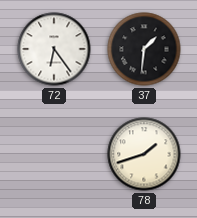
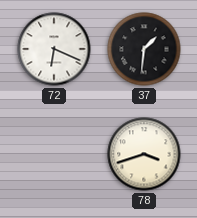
72: 6:24 -> 6:19 (54, 49)
78: 1:42 -> 3:42 (144, 154)
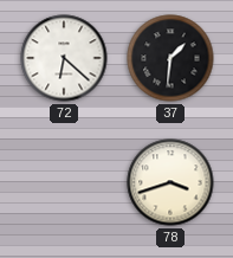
72: 6:19 -> 6:22 (64, 58)
